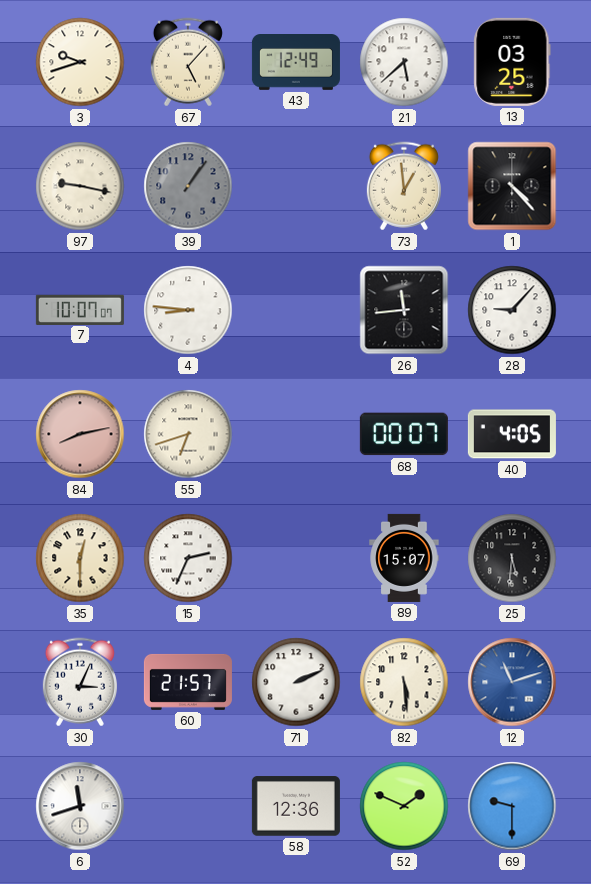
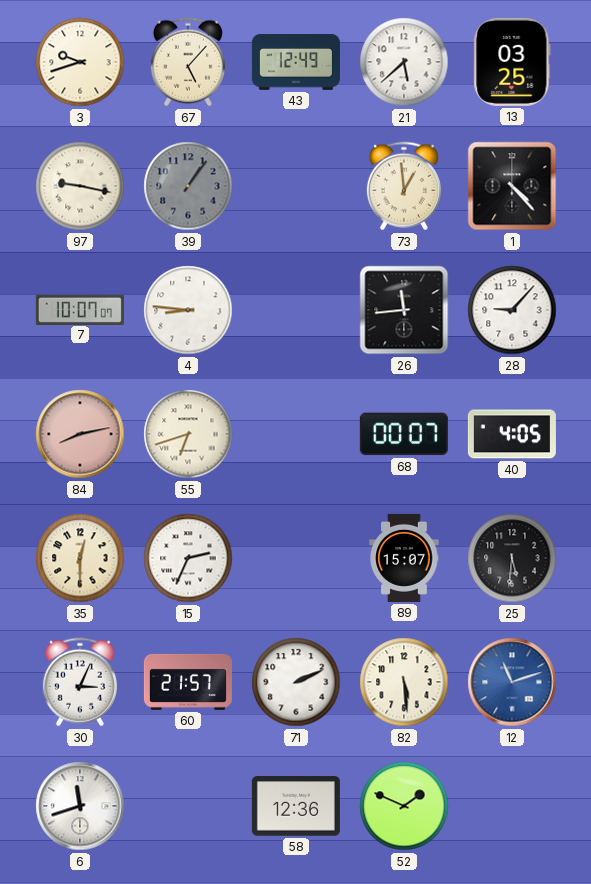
69: 9:30 -> none (512, 806)
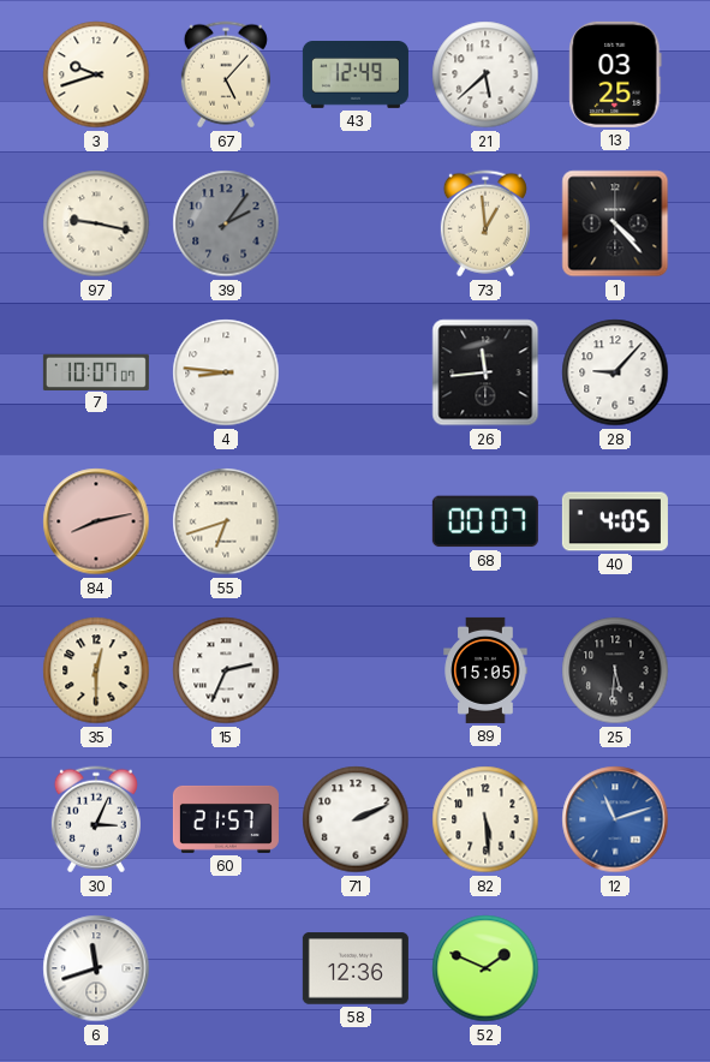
39: 1:06 -> 2:06 (226, 223)
89: 15:07 -> 15:05 (485, 670)
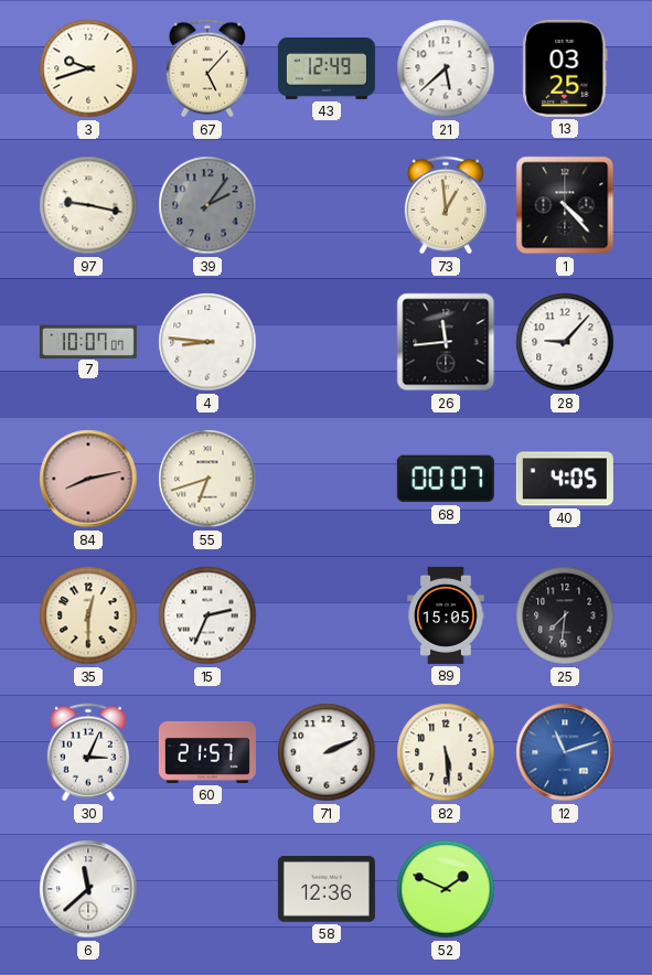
25: 5:31 -> 7:31 (565, 615)
6: 11:42 -> 11:38 (88, 889)
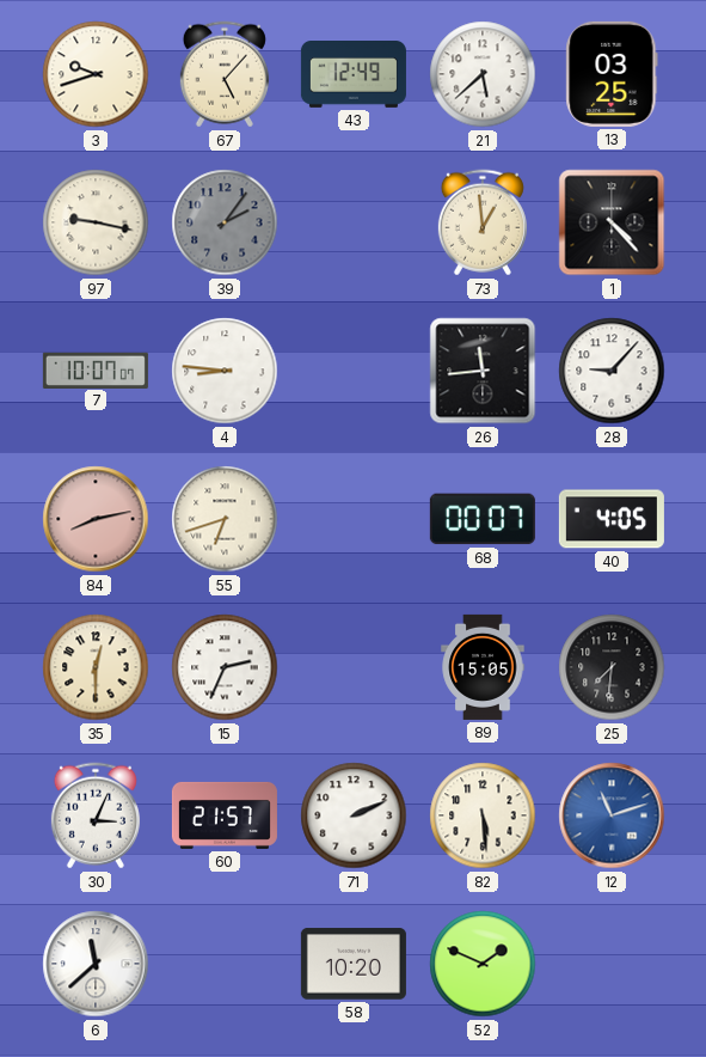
58: 12:36 -> 10:20 (354, 964)
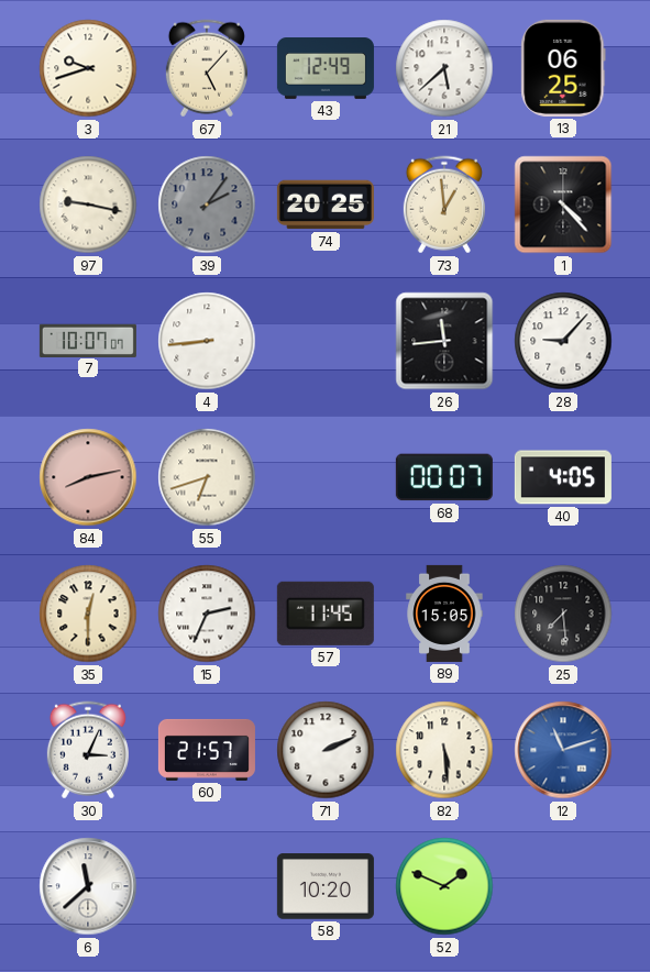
13: 03:25 -> 06:25 (563, 68)
74: none -> 20:25 (326, 205)
4: 8:46 -> 8:44 (207, 341)
57: none -> 11:45 (326, 614)
25: 7:31 -> 7:29 (563, 614)
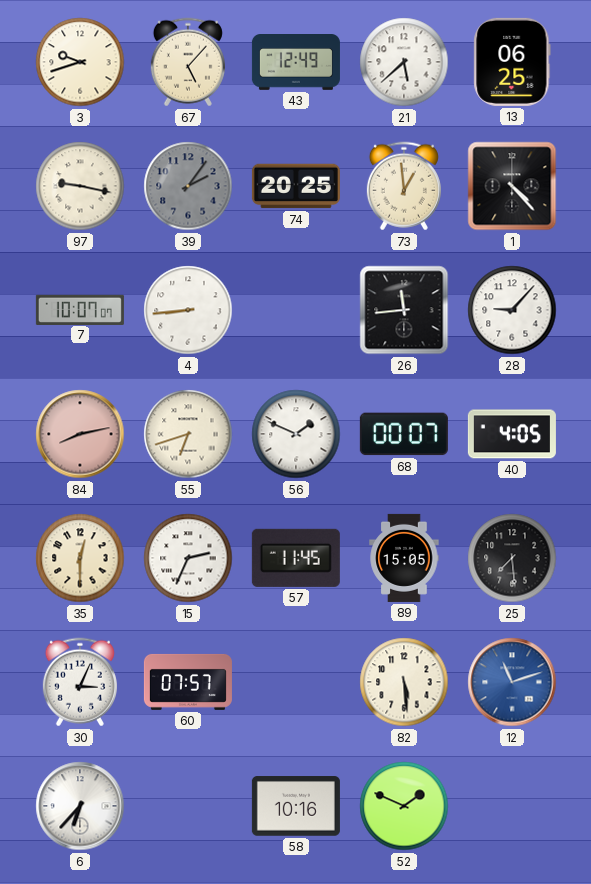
56: none -> 1:49 (296, 434)
60: 21:57 -> 07:57 (188, 682)
71: 2:11 -> none (326, 750)
6: 11:38 -> 6:37 (80, 806)
58: 10:20 -> 10:16 (296, 806)
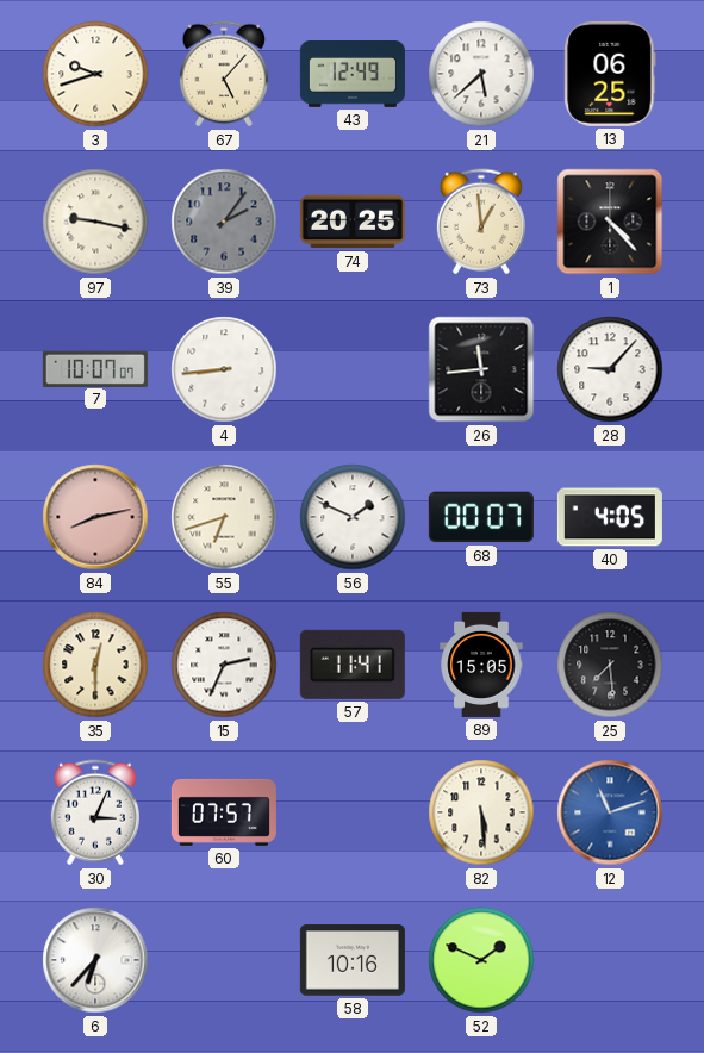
57: 11:45 -> 11:41 (353, 665)
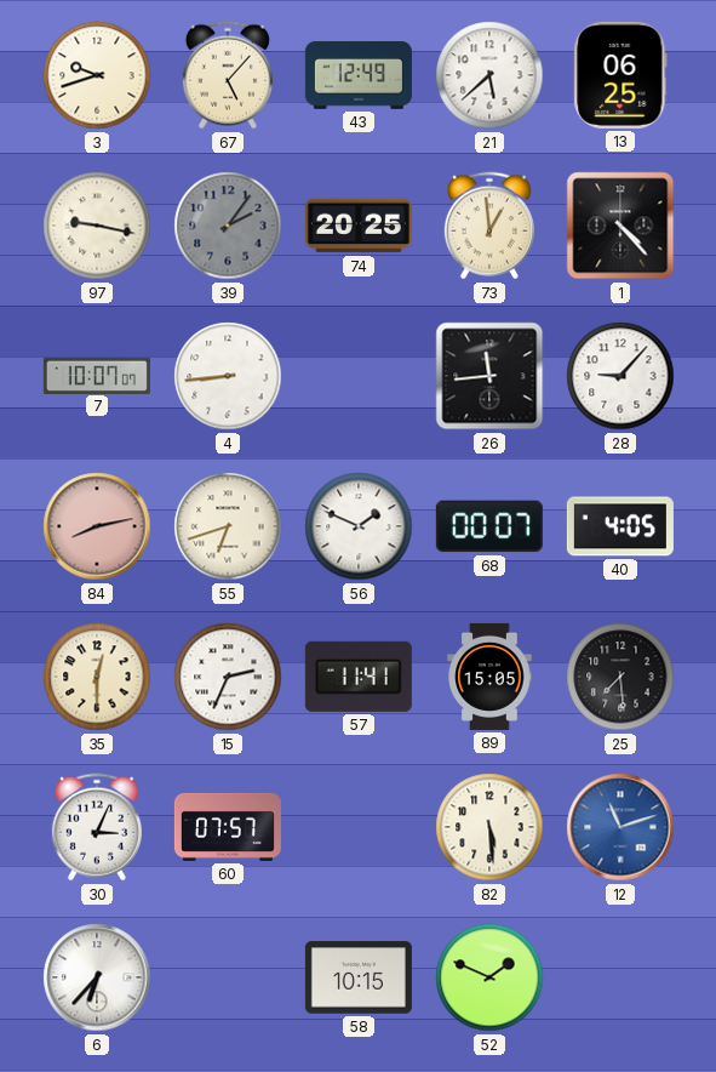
58: 10:16 -> 10:15 (359, 977)
